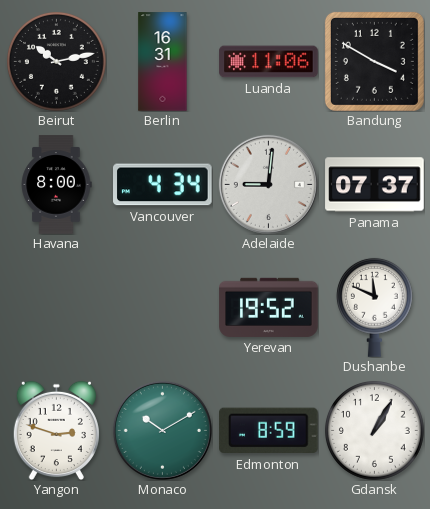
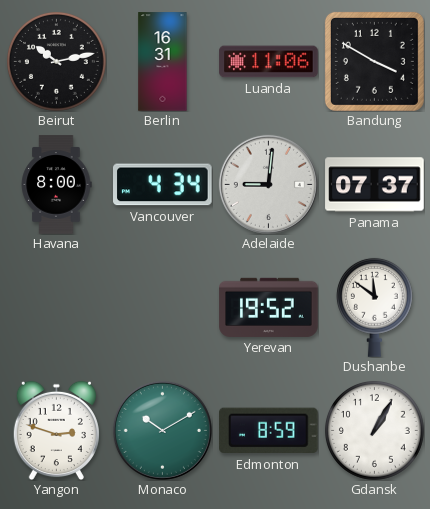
Dushanbe: 11:49 -> 11:51 (374, 307)
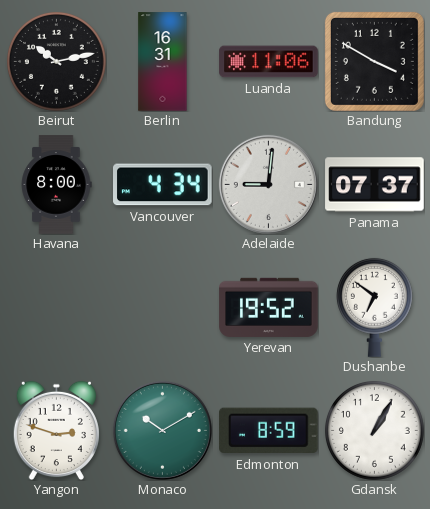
Dushanbe: 11:51 -> 6:51 (374, 307)
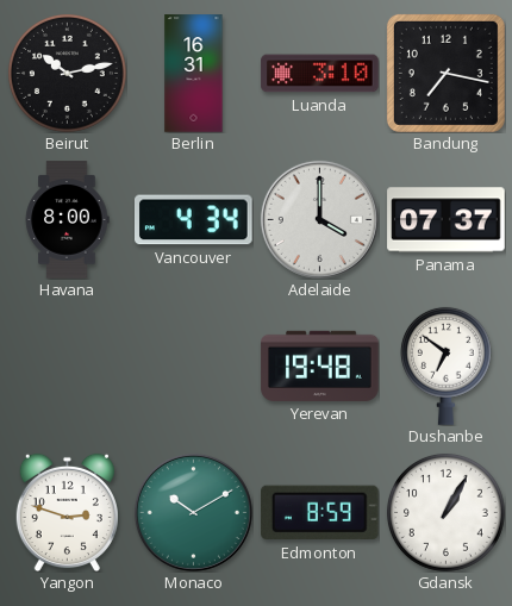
Luanda: 11:06 -> 3:10 (320, 74)
Bandung: 3:50 -> 7:17 (445, 73)
Adelaide: 9:01 -> 4:00 (319, 219)
Yerevan: 19:52 -> 19:48 (320, 366)
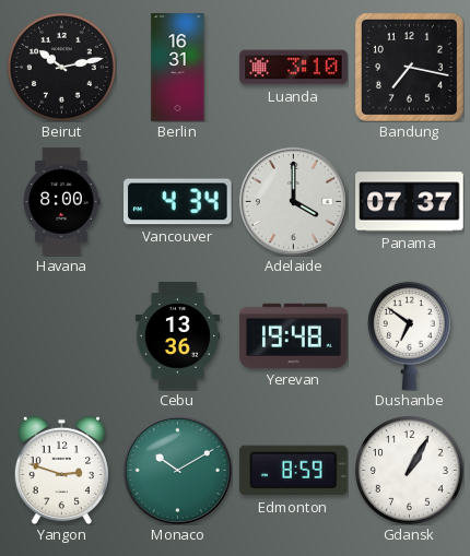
Cebu: none -> 13:36 (177, 336)
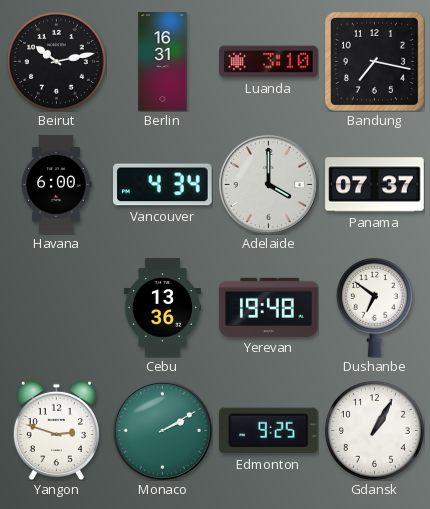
Havana: 8:00 -> 6:00 (56, 185)
Monaco: 10:10 -> 2:10 (162, 430)
Edmonton: 8:59 -> 9:25 (269, 431)
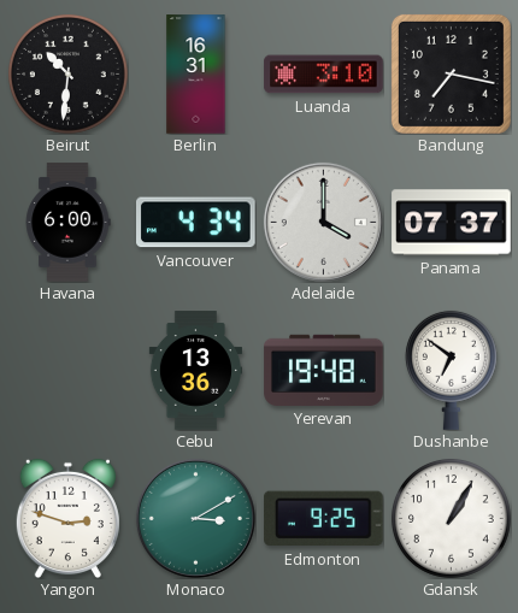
Beirut: 10:13 -> 10:31 (67, 73)
Monaco: 2:10 -> 3:10 (195, 518)
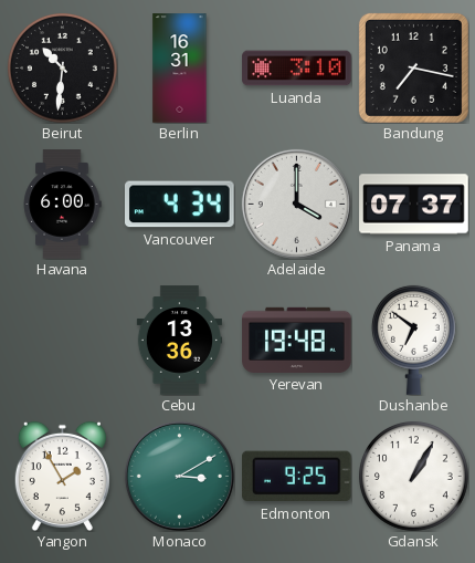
Yangon: 2:48 -> 1:55 (62, 476)
